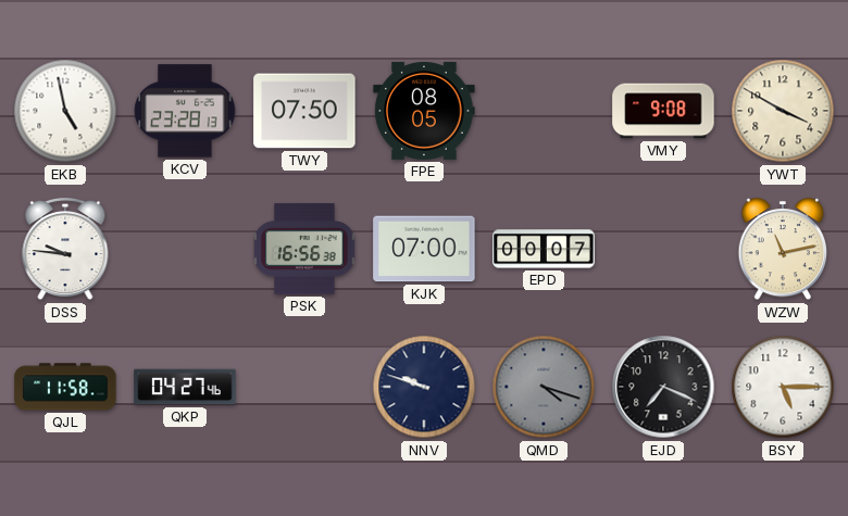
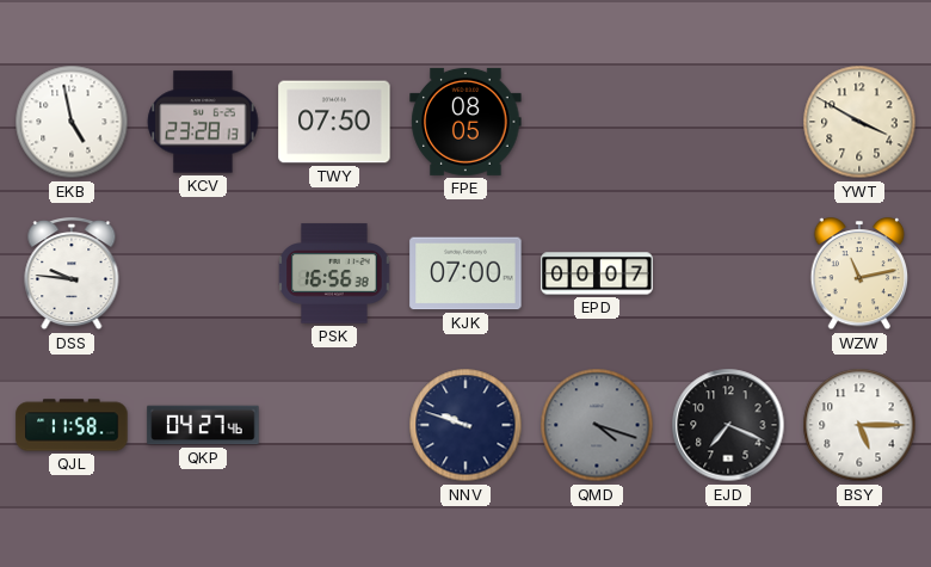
VMY: 9:08 -> none (663, 111)
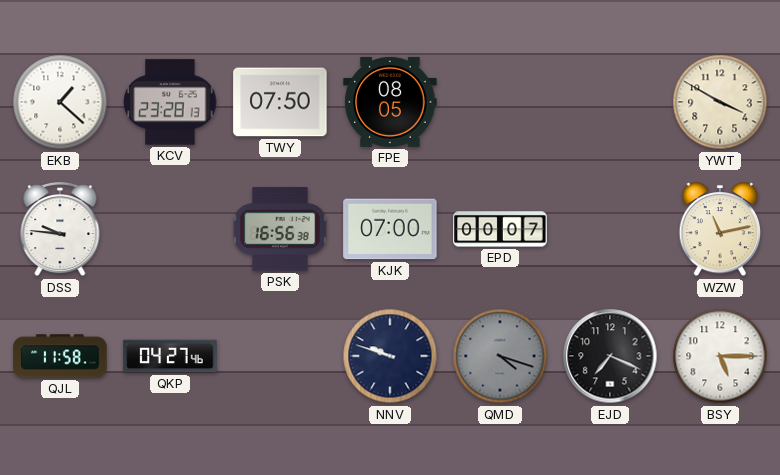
EKB: 4:58 -> 1:22 (60, 102)
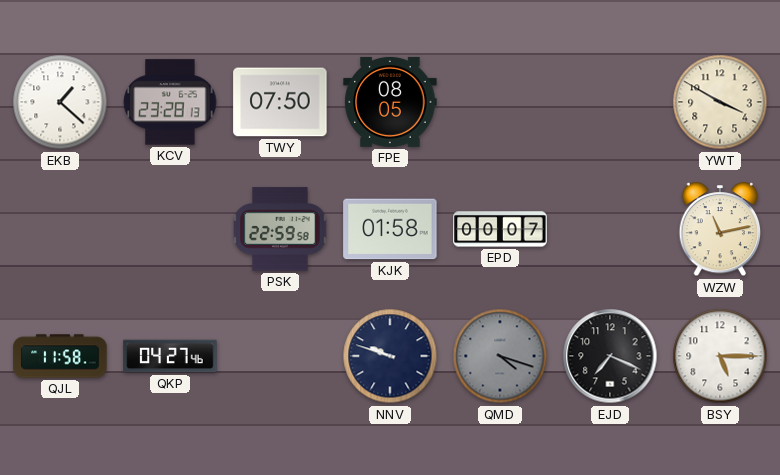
DSS: 9:46 -> none (60, 230)
PSK: 16:56 -> 22:59 (280, 229)
KJK: 07:00 -> 01:58 (390, 229)
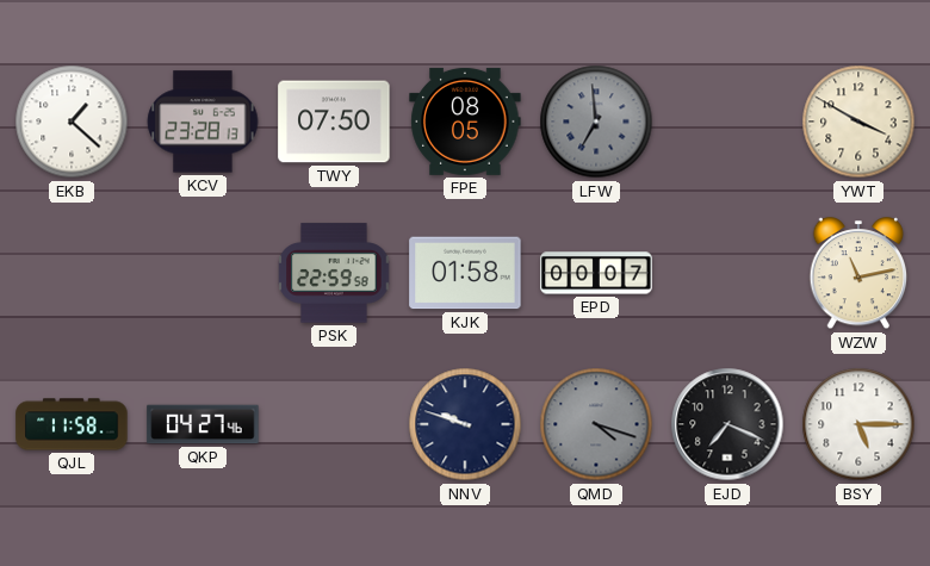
LFW: none -> 6:59 (596, 122)
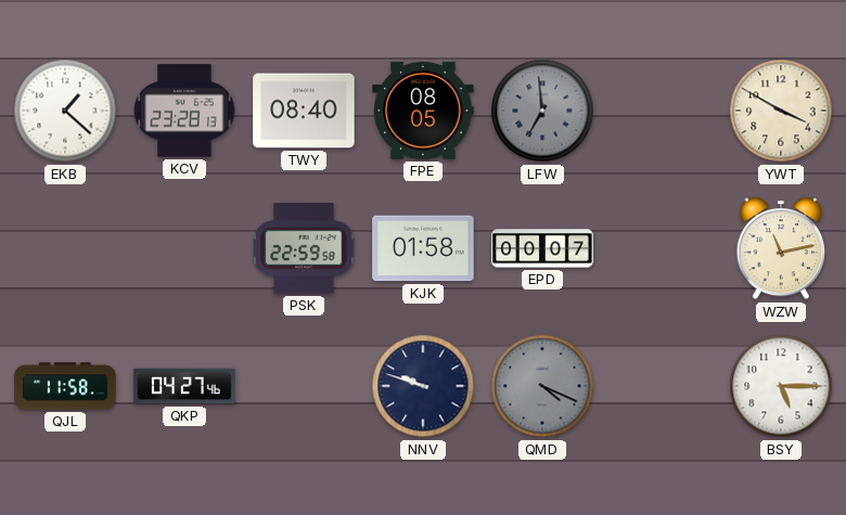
TWY: 07:50 -> 08:40 (304, 111)
QMD: 4:18 -> 4:19 (542, 386)
EJD: 7:19 -> none (727, 424)
